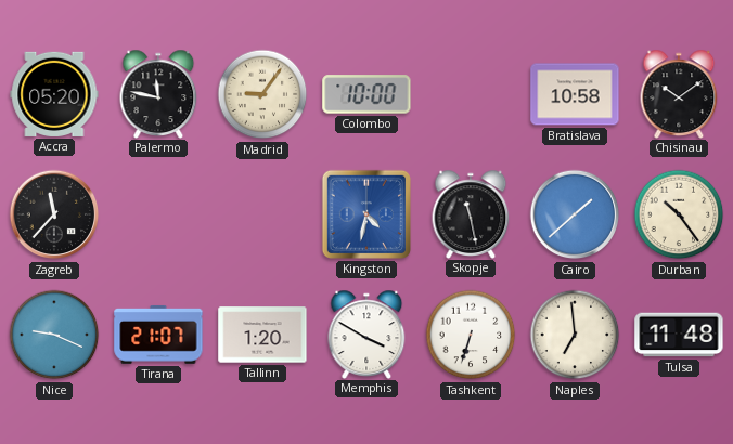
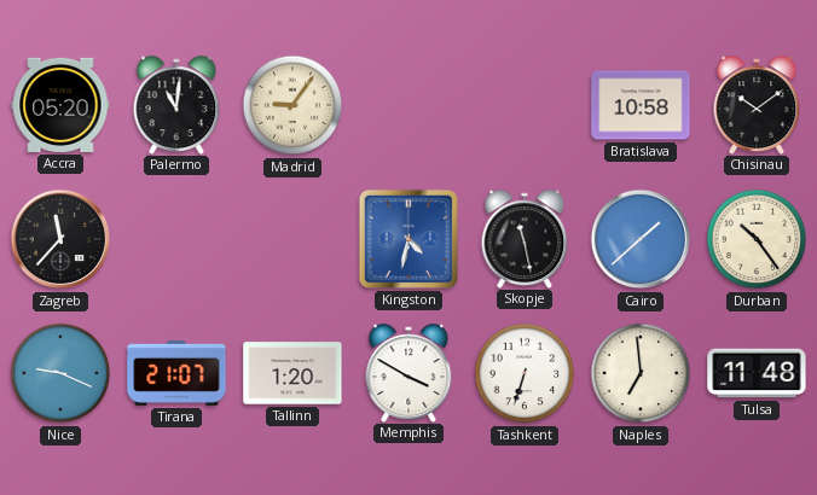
Palermo: 11:47 -> 11:01 (176, 104)
Colombo: 10:00 -> none (366, 94)
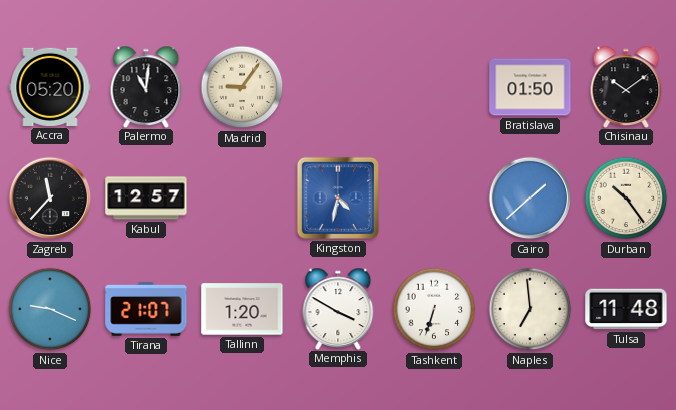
Bratislava: 10:58 -> 01:50 (530, 87)
Kabul: none -> 12:57 (146, 198)
Skopje: 11:28 -> none (525, 238)
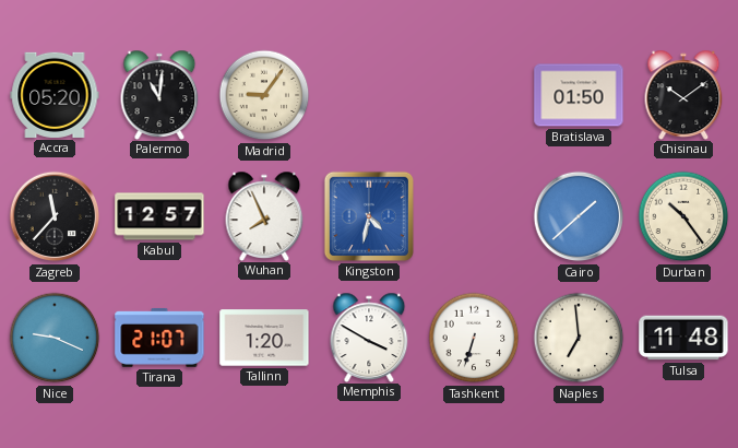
Wuhan: none -> 7:56 (264, 215)
